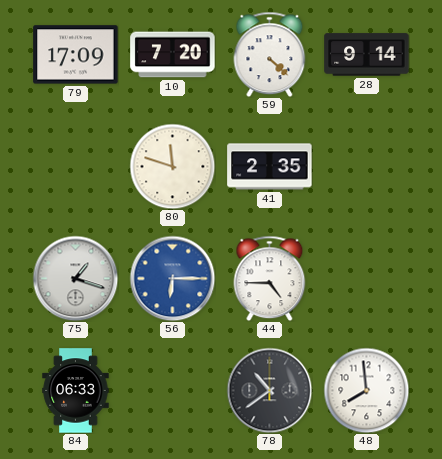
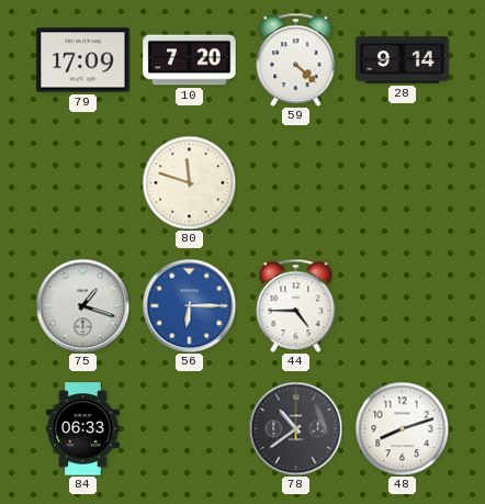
41: 2:35 -> none (270, 167)
48: 7:59 -> 8:12 (402, 428)
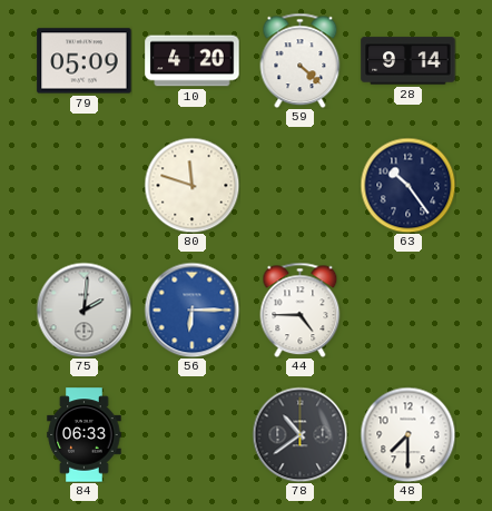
79: 17:09 -> 05:09 (85, 61)
10: 7:20 -> 4:20 (193, 61)
63: none -> 10:24 (407, 185)
75: 1:18 -> 2:01 (83, 309)
48: 8:12 -> 7:30 (407, 434)
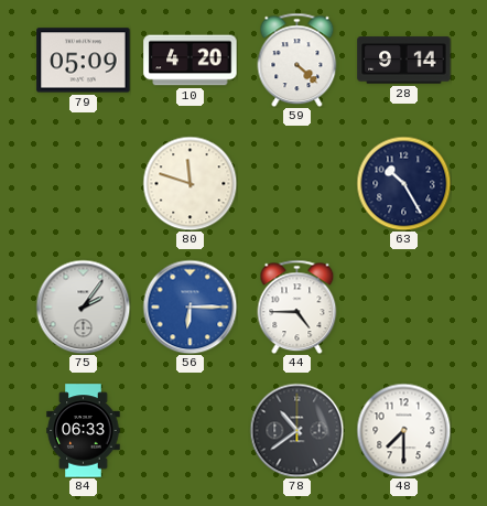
63: 10:24 -> 10:25 (403, 183)
75: 2:01 -> 2:06 (83, 306)
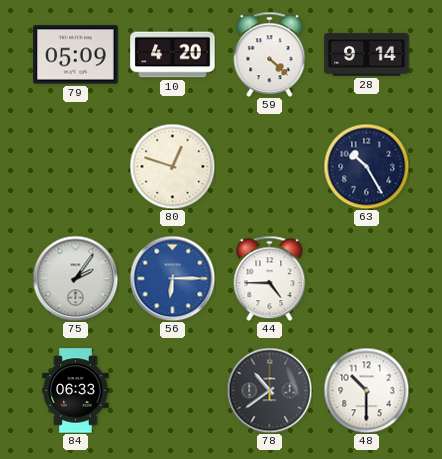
80: 11:48 -> 12:48 (172, 166)
48: 7:30 -> 10:30 (366, 390)
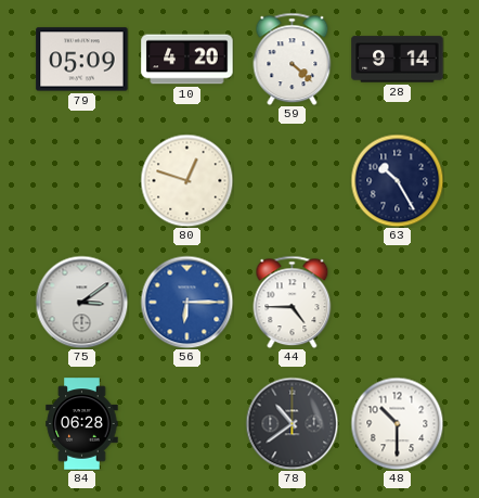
75: 2:06 -> 3:09 (81, 302)
84: 06:33 -> 06:28 (82, 424)
